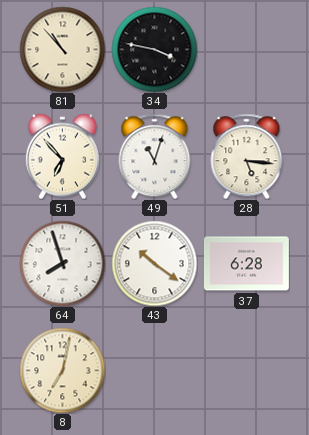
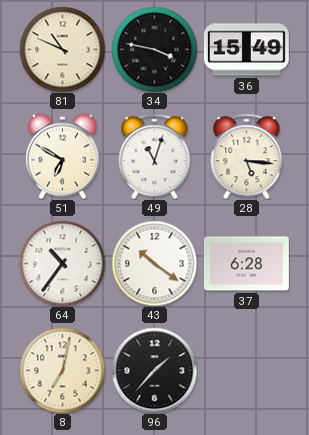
81: 10:53 -> 10:49 (62, 49)
36: none -> 15:49 (246, 50)
51: 6:53 -> 6:50 (62, 156)
64: 7:57 -> 10:36 (62, 263)
96: none -> 1:37 (154, 370)
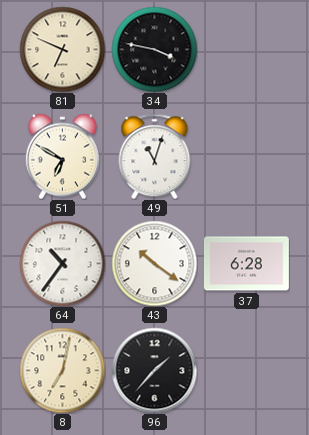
81: 10:49 -> 6:49 (62, 49)
36: 15:49 -> none (246, 50)
28: 5:16 -> none (247, 156)
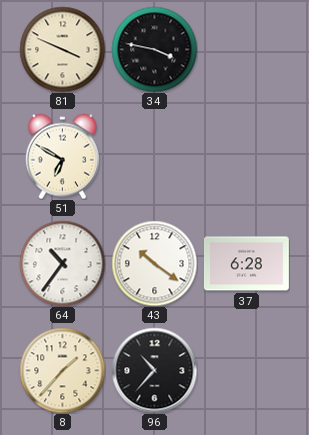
81: 6:49 -> 3:49 (62, 49)
49: 11:03 -> none (155, 156)
8: 7:02 -> 1:37 (62, 370)
96: 1:37 -> 10:37 (154, 370)
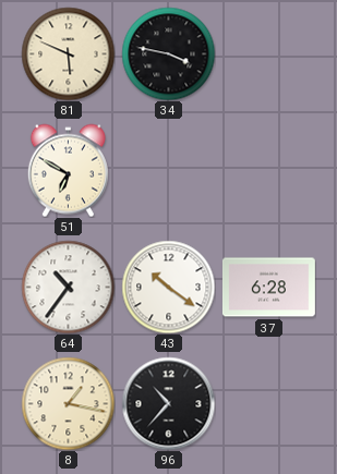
81: 3:49 -> 5:49 (68, 53)
8: 1:37 -> 1:17 (68, 403)
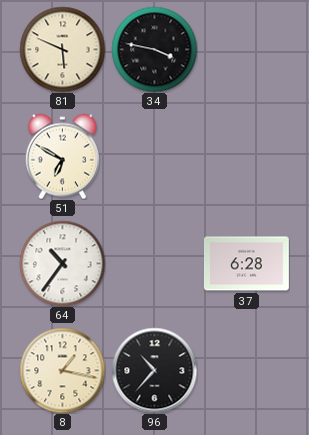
43: 10:21 -> none (168, 287)
